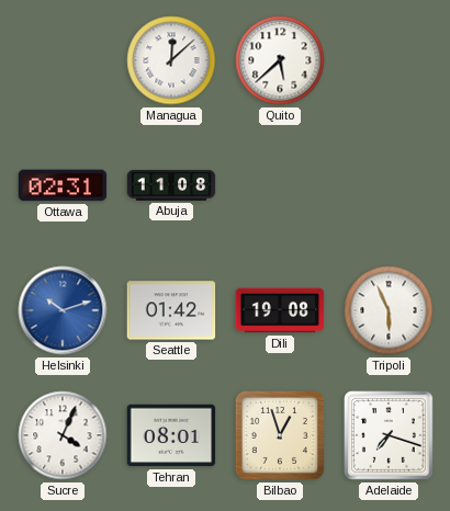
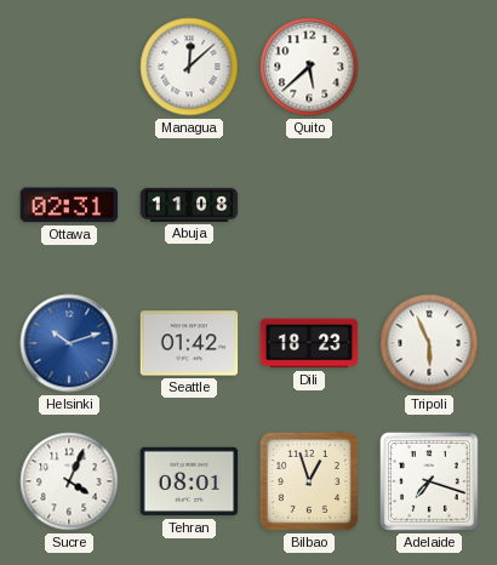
Dili: 19:08 -> 18:23 (309, 343)
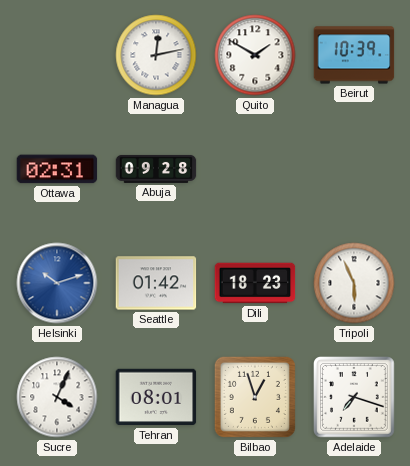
Managua: 12:08 -> 12:13 (156, 55)
Quito: 5:38 -> 1:50 (255, 55)
Beirut: none -> 10:39 (354, 55)
Abuja: 11:08 -> 09:28 (156, 169)
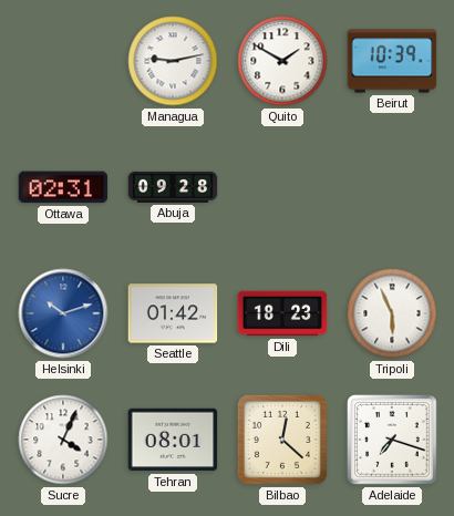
Managua: 12:13 -> 9:13 (173, 61)
Bilbao: 12:57 -> 12:22 (282, 440)
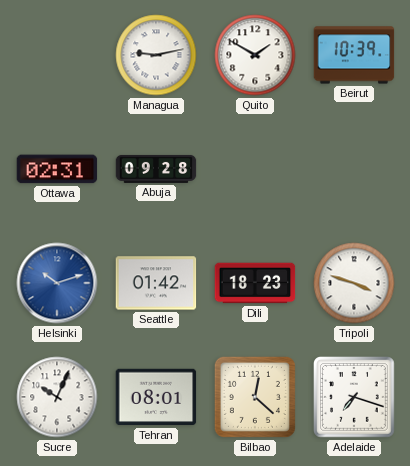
Tripoli: 5:56 -> 3:48 (354, 283)
Sucre: 4:04 -> 10:04 (57, 397)
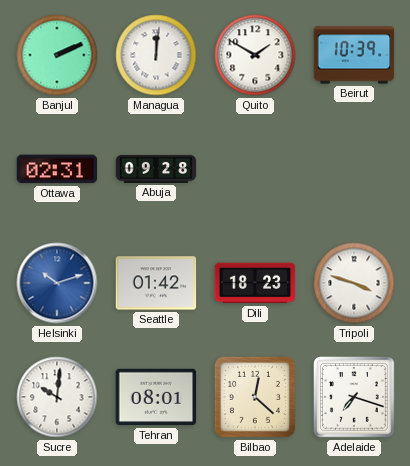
Banjul: none -> 2:11 (57, 55)
Managua: 9:13 -> 12:01 (156, 55)
Sucre: 10:04 -> 10:01 (57, 397)
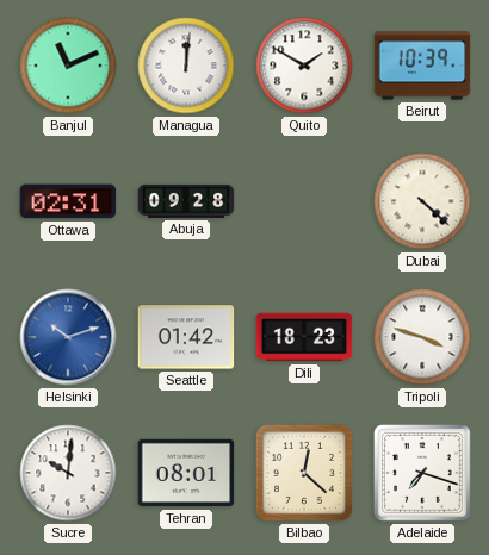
Banjul: 2:11 -> 11:11 (68, 66)
Dubai: none -> 4:22 (422, 201)
